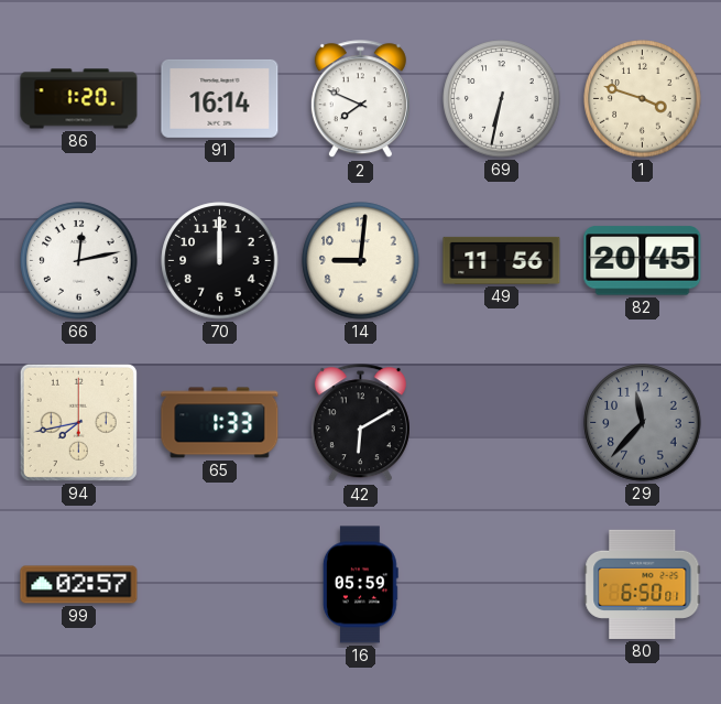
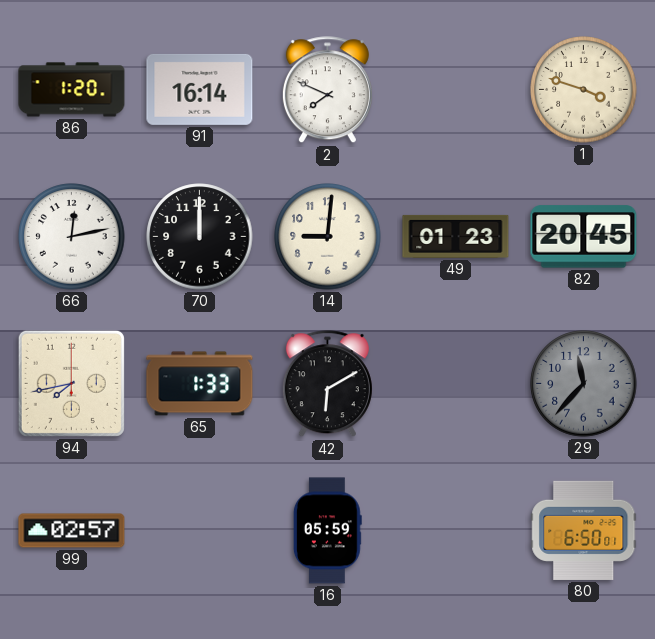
69: 6:32 -> none (502, 99)
49: 11:56 -> 01:23 (456, 236)
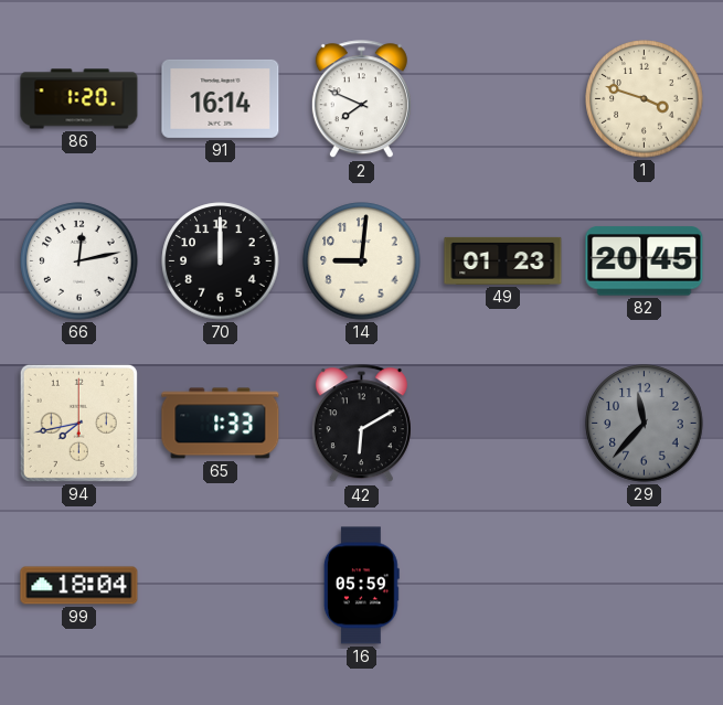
99: 02:57 -> 18:04 (79, 586)
80: 6:50 -> none (584, 530)
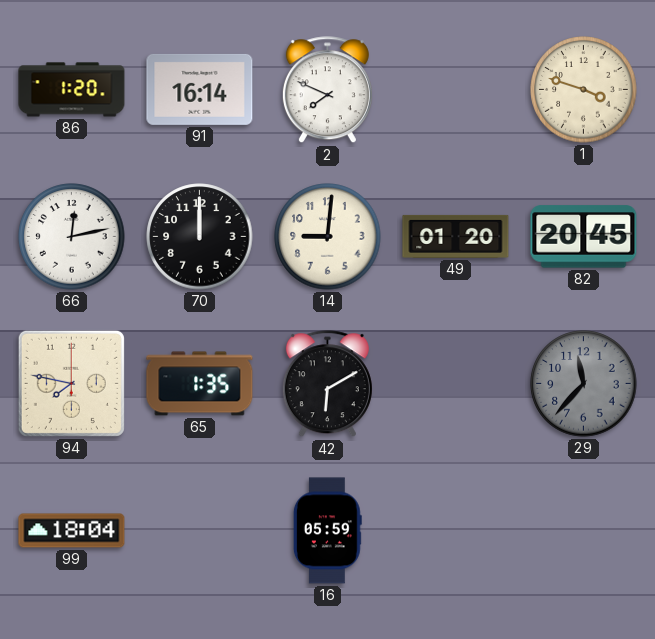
49: 01:23 -> 01:20 (456, 236)
94: 7:43 -> 7:47 (71, 383)
65: 1:33 -> 1:35 (200, 384)
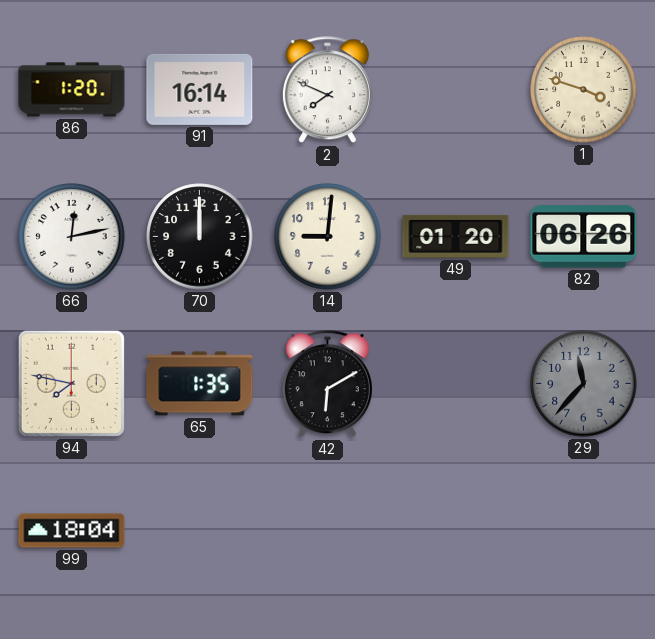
82: 20:45 -> 06:26 (584, 237)
16: 05:59 -> none (327, 531)
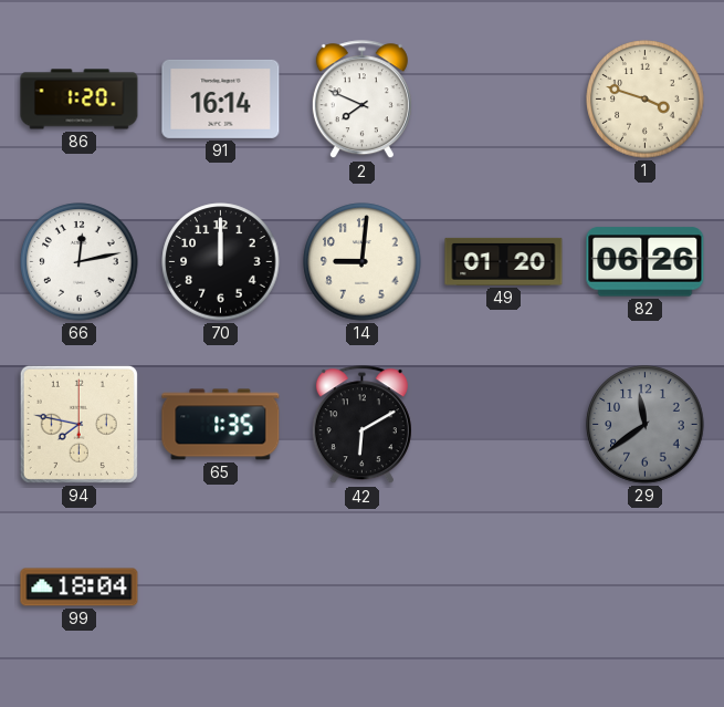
29: 11:37 -> 11:39 (646, 425)
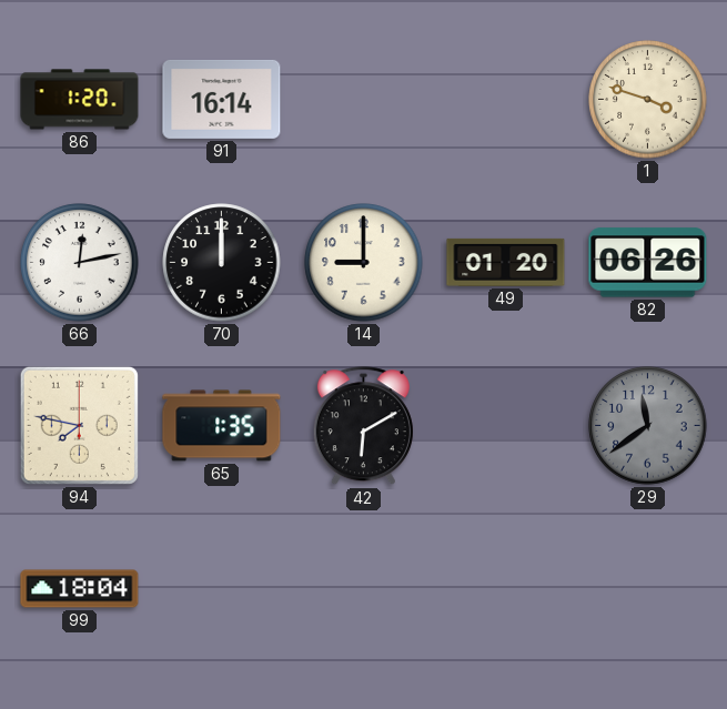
2: 7:49 -> none (361, 100)
14: 9:01 -> 9:00 (364, 263)
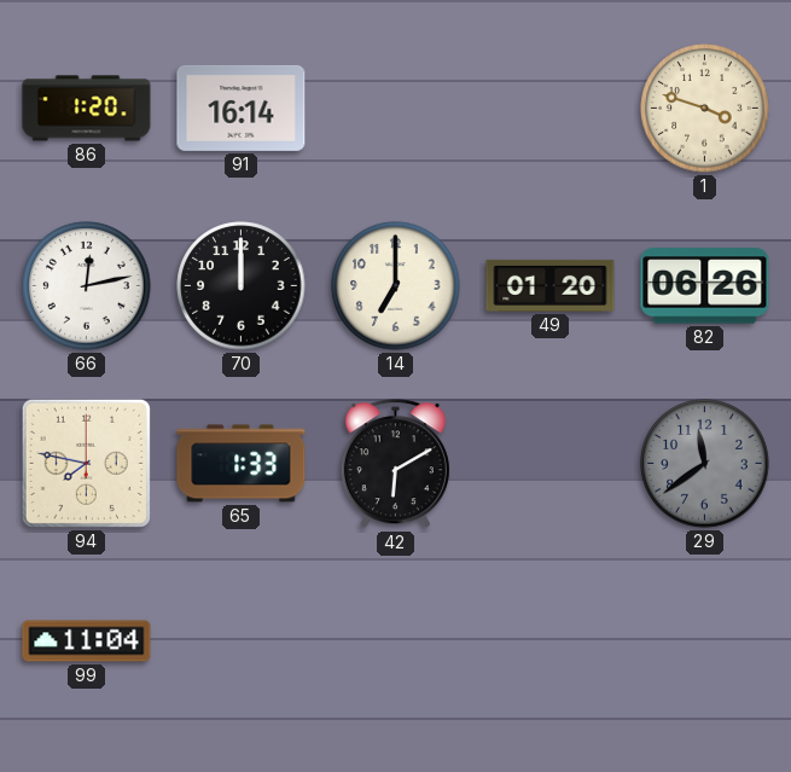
14: 9:00 -> 7:00 (396, 286)
65: 1:35 -> 1:33 (242, 464)
99: 18:04 -> 11:04 (87, 642)
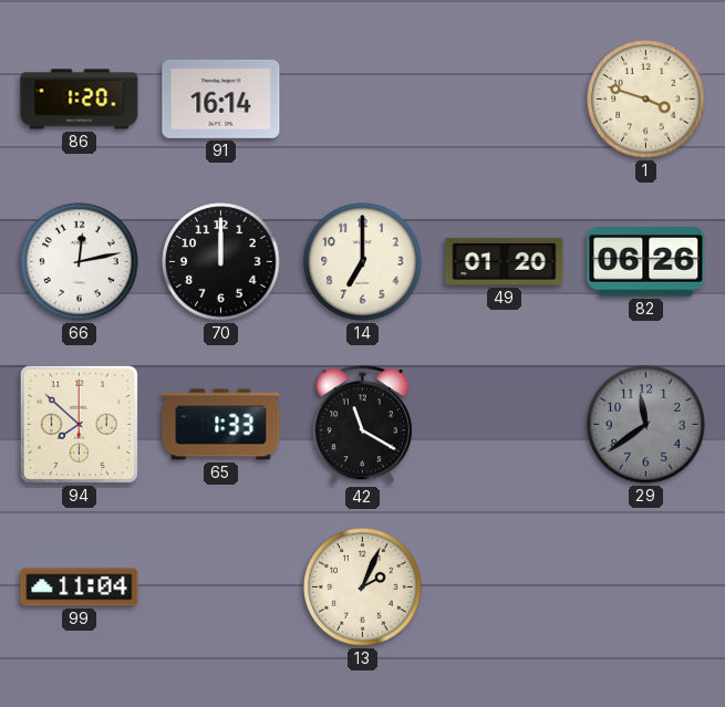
94: 7:47 -> 7:52 (79, 424)
42: 6:10 -> 11:20 (362, 425)
13: none -> 2:04 (363, 588)
